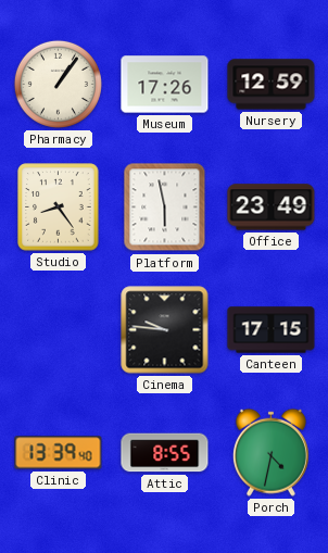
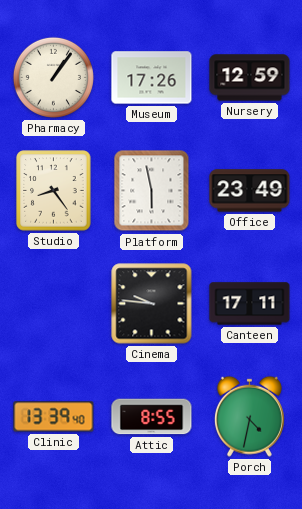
Canteen: 17:15 -> 17:11 (250, 304)
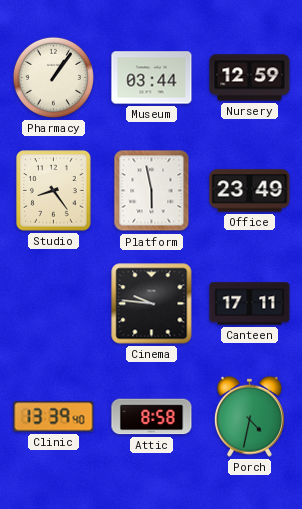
Museum: 17:26 -> 03:44 (152, 78)
Attic: 8:55 -> 8:58 (152, 417)
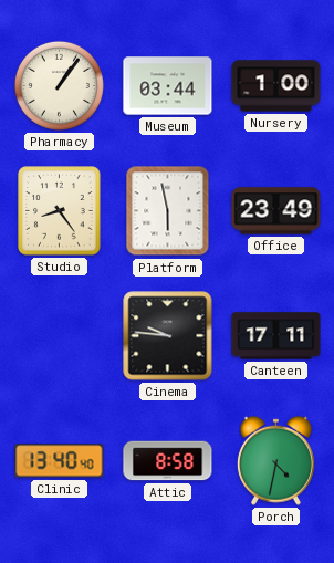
Nursery: 12:59 -> 1:00 (276, 86)
Clinic: 13:39 -> 13:40 (60, 461)
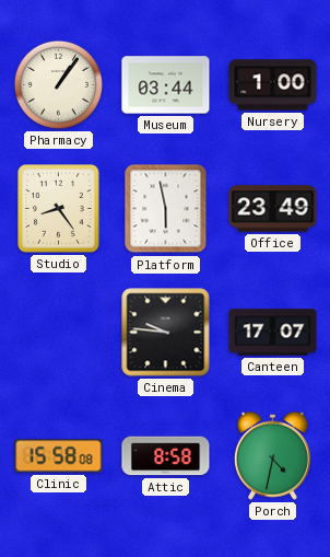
Canteen: 17:11 -> 17:07 (273, 333)
Clinic: 13:40 -> 15:58 (59, 456)
